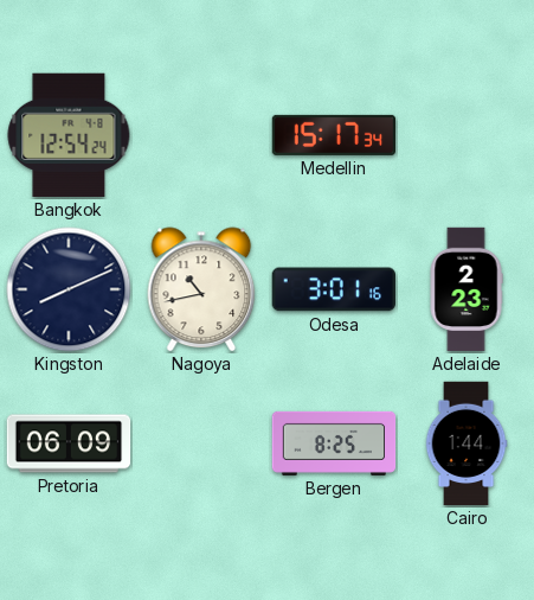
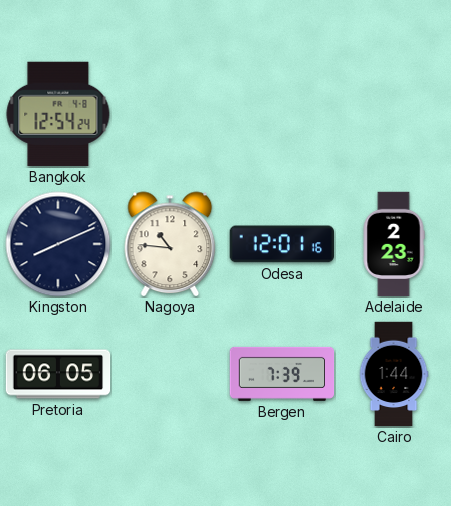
Medellin: 15:17 -> none (334, 135)
Nagoya: 10:43 -> 10:46 (170, 244)
Odesa: 3:01 -> 12:01 (282, 244)
Pretoria: 06:09 -> 06:05 (58, 374)
Bergen: 8:25 -> 7:39 (282, 374)
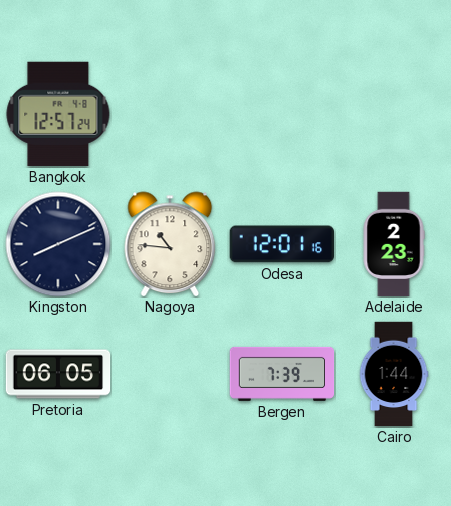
Bangkok: 12:54 -> 12:57 (58, 114)
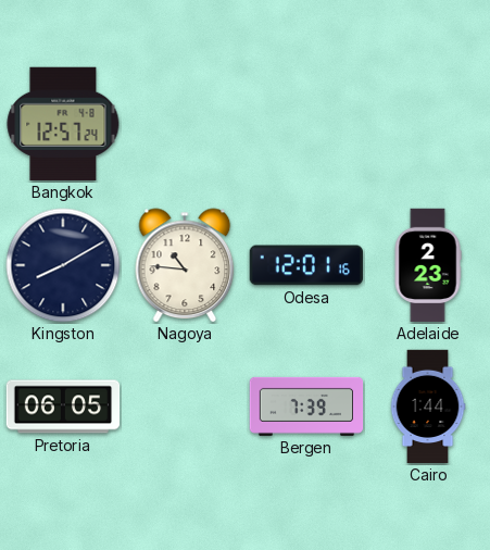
Kingston: 8:11 -> 8:10 (63, 265)
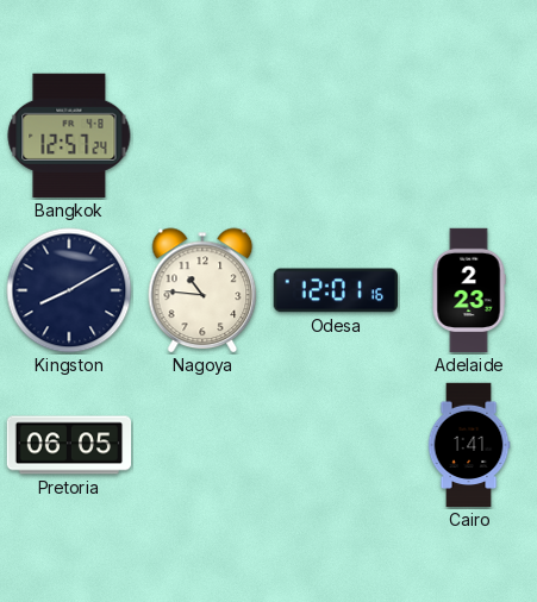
Bergen: 7:39 -> none (306, 407)
Cairo: 1:44 -> 1:41 (469, 445)
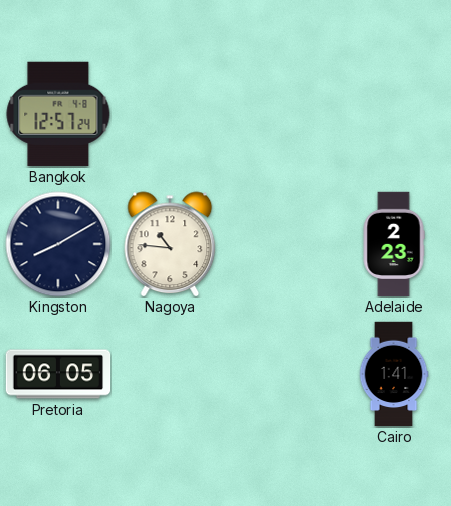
Odesa: 12:01 -> none (336, 290)
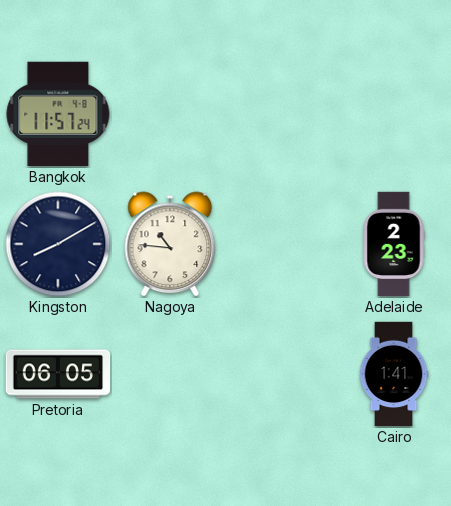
Bangkok: 12:57 -> 11:57 (58, 114)
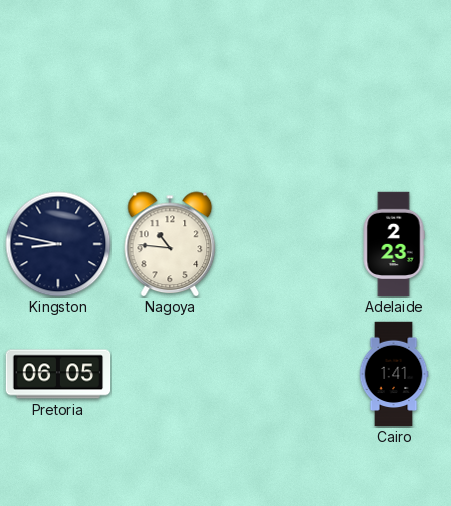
Bangkok: 11:57 -> none (58, 114)
Kingston: 8:10 -> 8:47 (58, 244)
